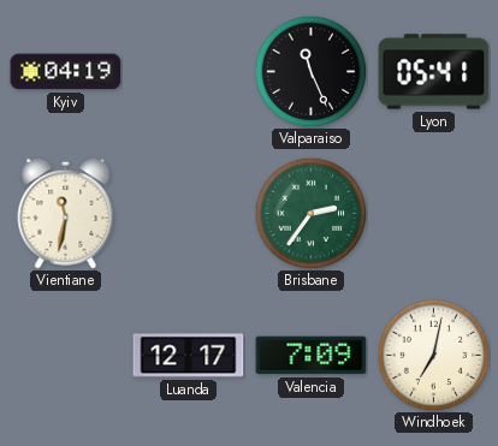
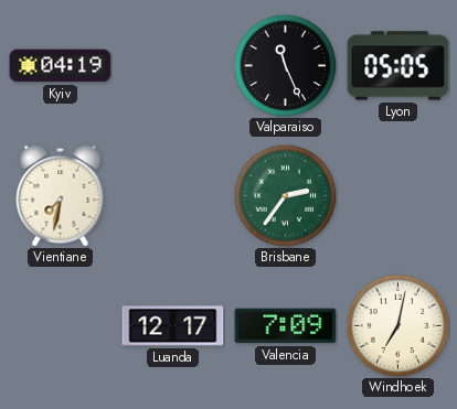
Lyon: 05:41 -> 05:05 (398, 66)
Vientiane: 11:32 -> 7:32 (61, 195)
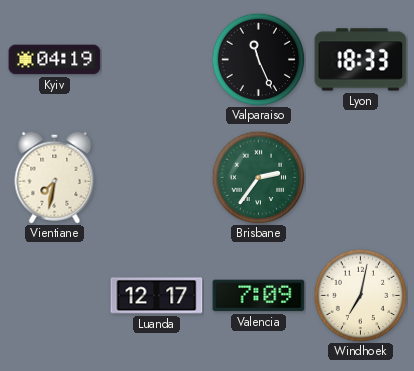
Lyon: 05:05 -> 18:33 (361, 60)
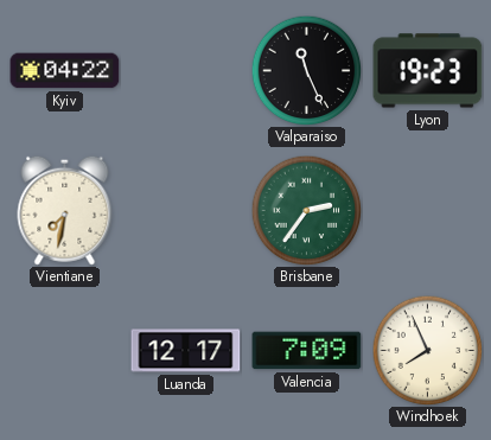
Kyiv: 04:19 -> 04:22 (65, 71)
Lyon: 18:33 -> 19:23 (428, 71)
Windhoek: 7:02 -> 7:56 (427, 350)
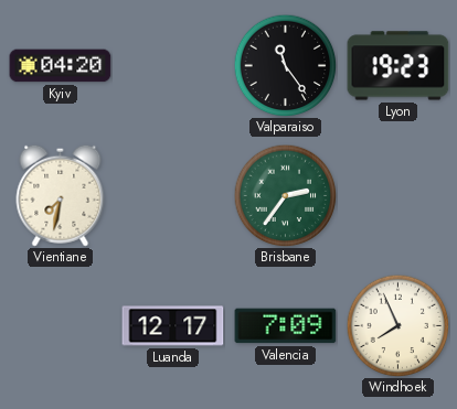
Kyiv: 04:22 -> 04:20 (61, 66)
Valparaiso: 11:26 -> 11:24 (285, 65)
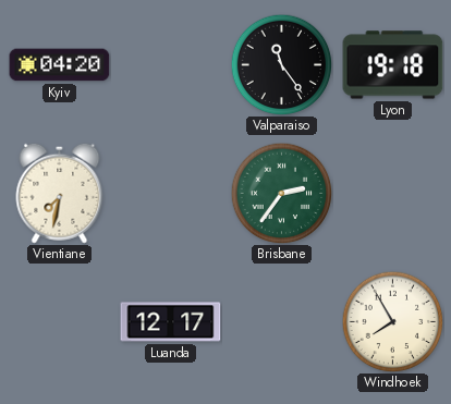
Lyon: 19:23 -> 19:18 (393, 65)
Valencia: 7:09 -> none (286, 326)
Windhoek: 7:56 -> 7:55 (392, 321)
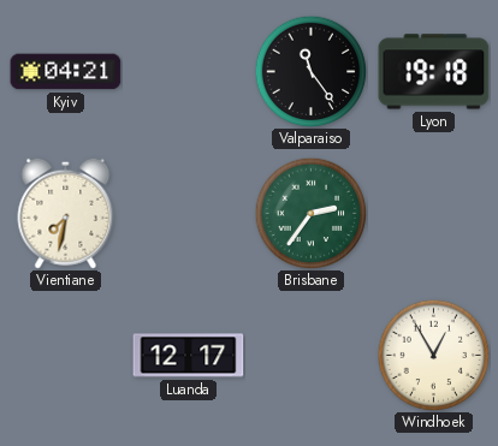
Kyiv: 04:20 -> 04:21 (66, 72)
Windhoek: 7:55 -> 12:55 (433, 355)
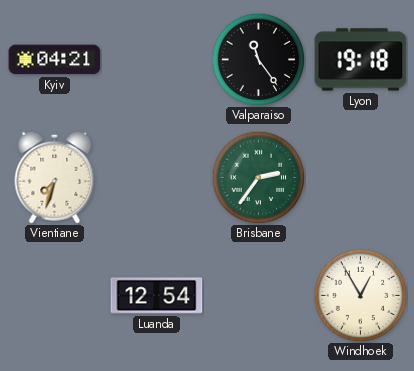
Vientiane: 7:32 -> 7:33 (55, 177)
Luanda: 12:17 -> 12:54 (157, 296)
